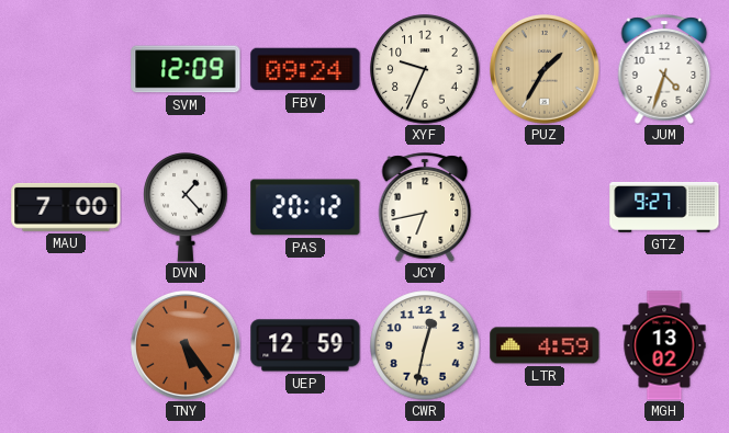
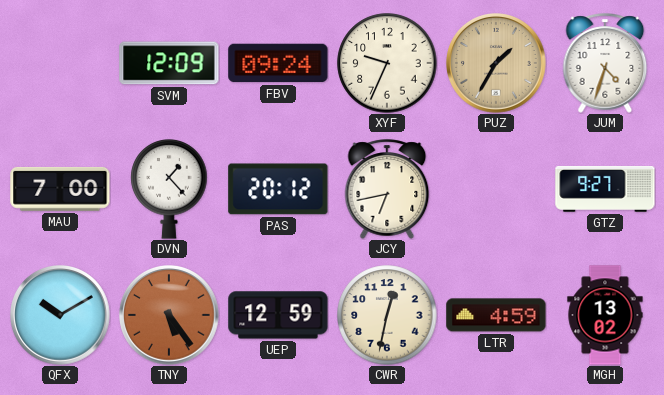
QFX: none -> 10:10 (61, 316)
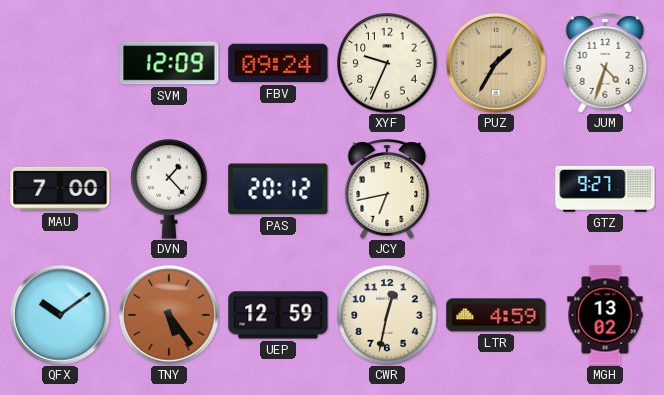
QFX: 10:10 -> 10:09 (61, 316)
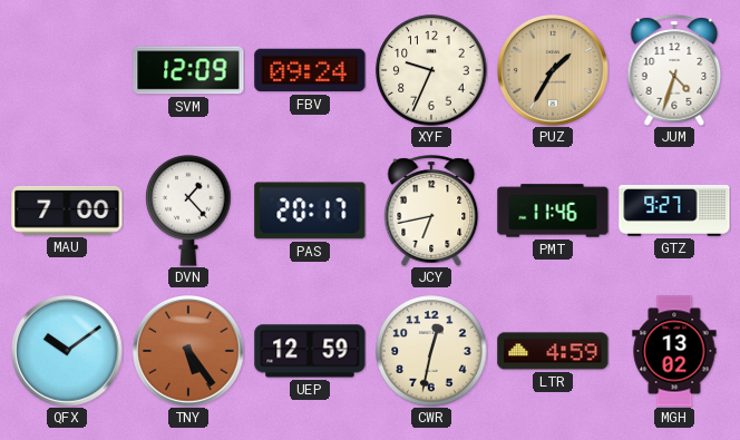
PAS: 20:12 -> 20:17 (310, 211)
PMT: none -> 11:46 (553, 211)
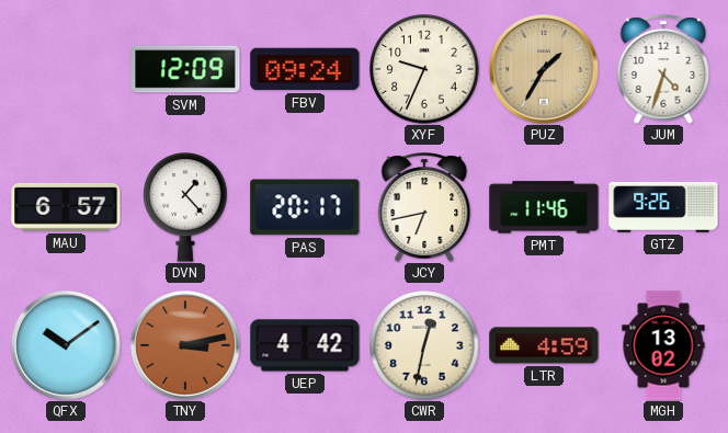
MAU: 7:00 -> 6:57 (66, 207)
GTZ: 9:27 -> 9:26 (663, 207)
TNY: 5:24 -> 3:13 (186, 346)
UEP: 12:59 -> 4:42 (305, 345)
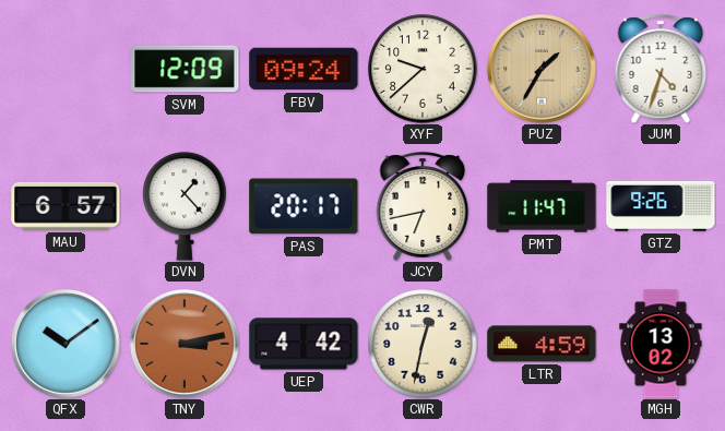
XYF: 9:34 -> 9:38 (423, 69)
PMT: 11:46 -> 11:47 (542, 206)
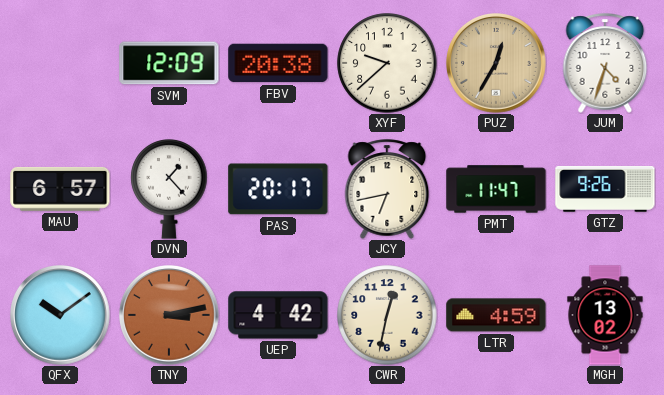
FBV: 09:24 -> 20:38 (278, 63)
PUZ: 1:35 -> 12:35 (497, 64)
